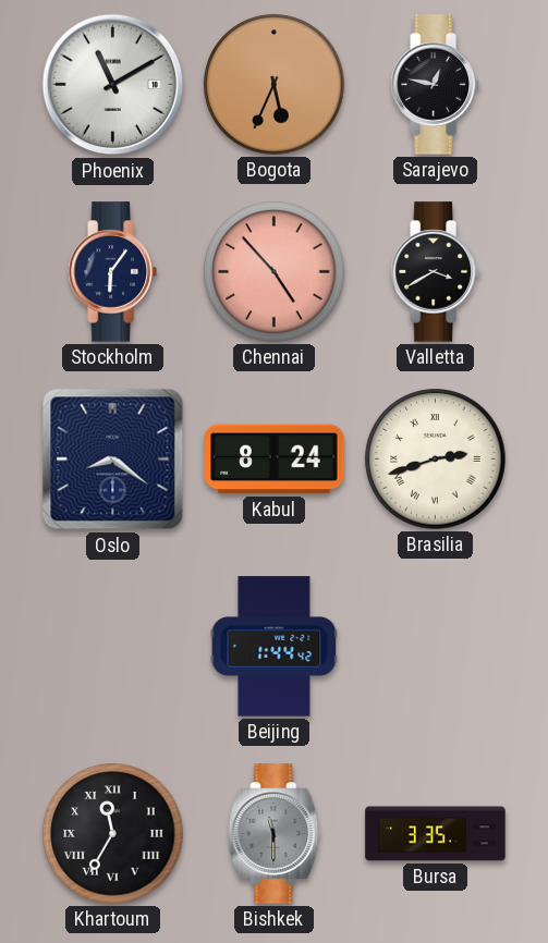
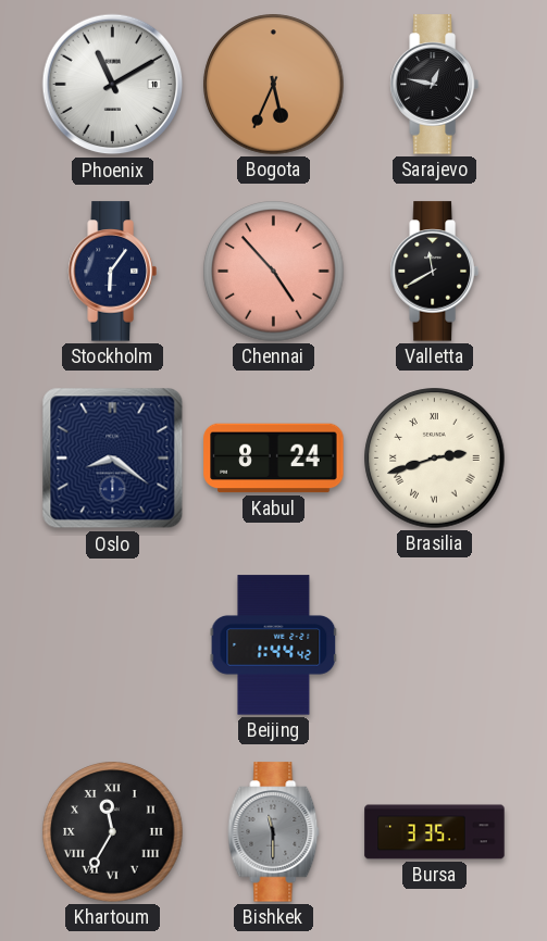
Valletta: 3:40 -> 11:40 (434, 272)
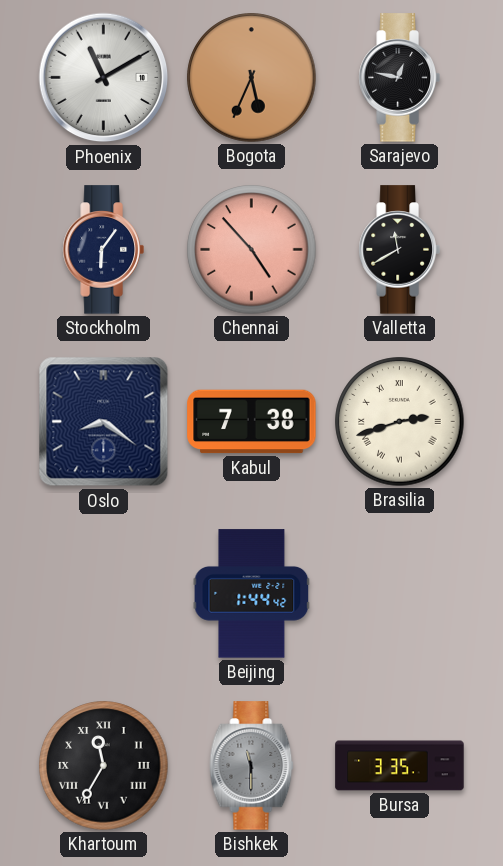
Kabul: 8:24 -> 7:38 (252, 422)
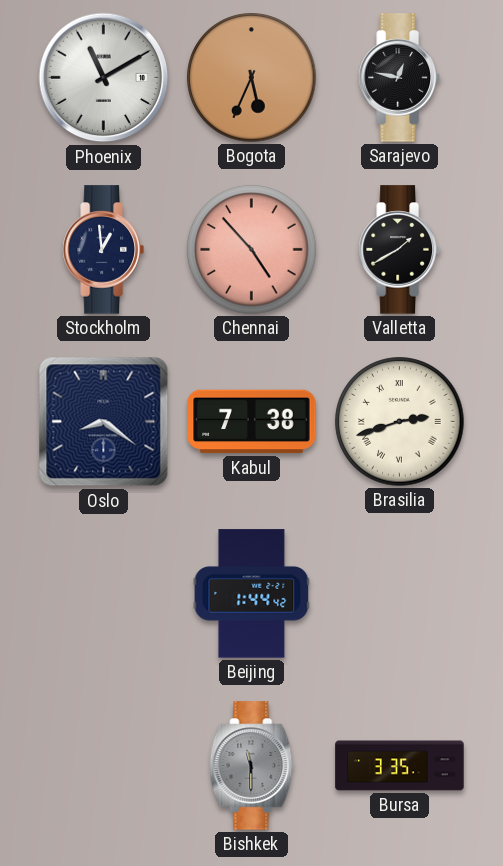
Stockholm: 6:06 -> 12:59 (103, 250)
Valletta: 11:40 -> 1:40 (399, 250)
Khartoum: 11:35 -> none (104, 766)
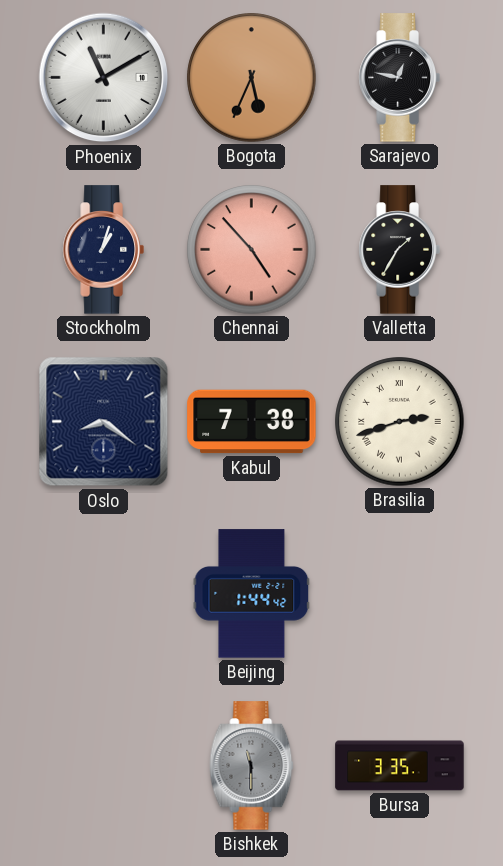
Stockholm: 12:59 -> 1:03 (103, 250)
Valletta: 1:40 -> 1:35 (399, 250)
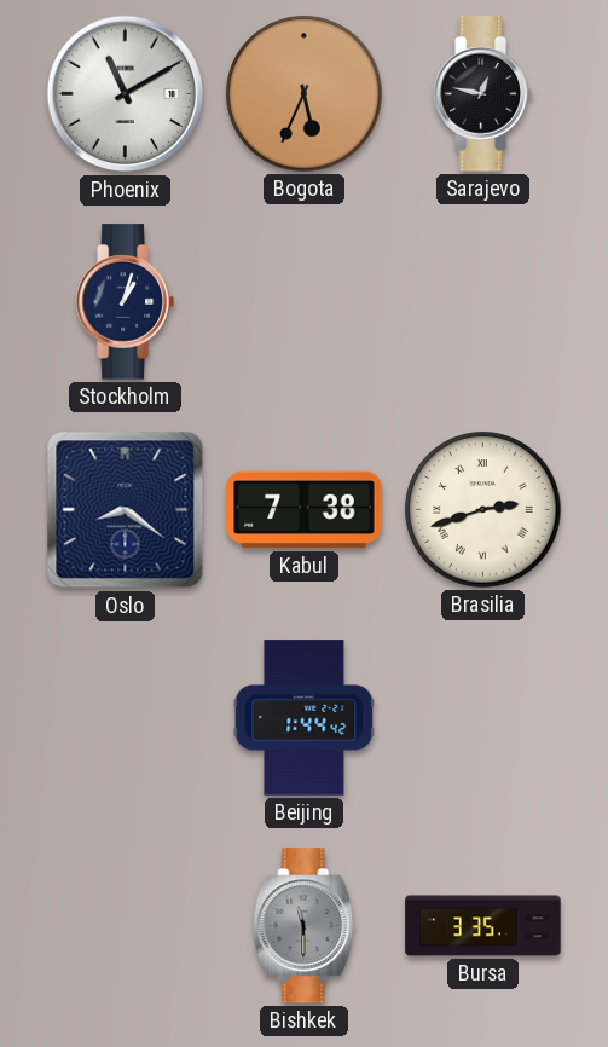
Chennai: 4:53 -> none (252, 250)
Valletta: 1:35 -> none (399, 250)
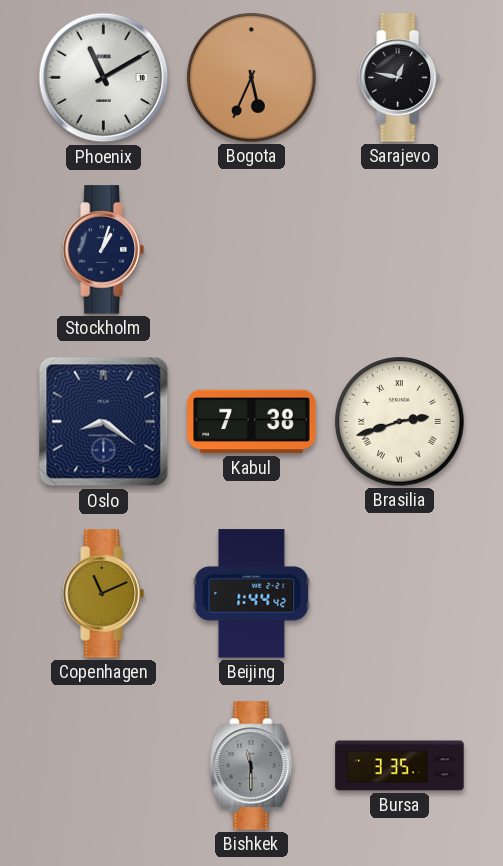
Copenhagen: none -> 11:11 (103, 594)
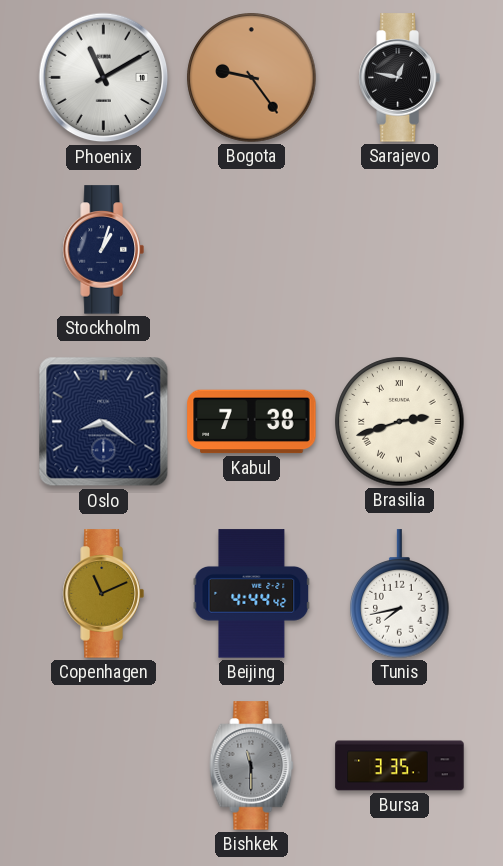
Bogota: 5:34 -> 9:24 (252, 78)
Beijing: 1:44 -> 4:44 (252, 594)
Tunis: none -> 7:43 (400, 594)
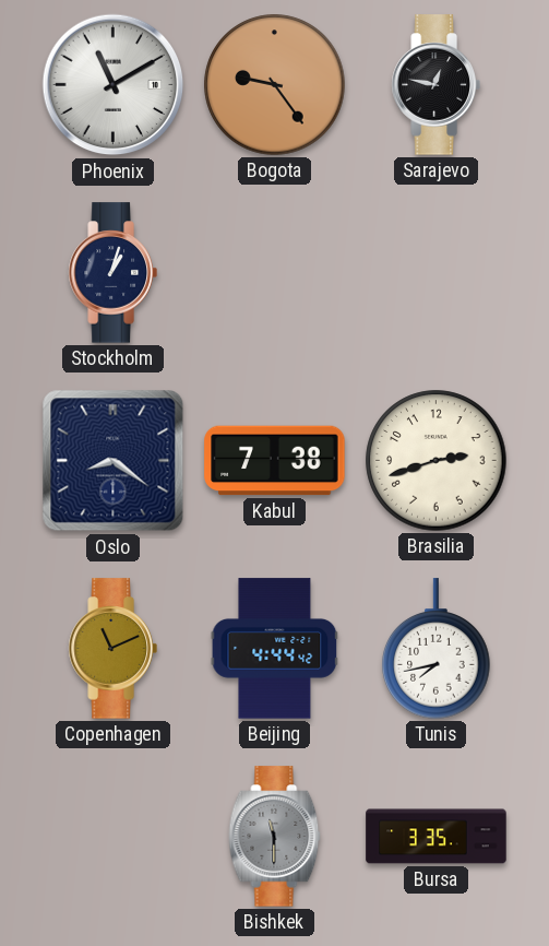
Brasilia numerals: Roman -> Arabic (437, 461)
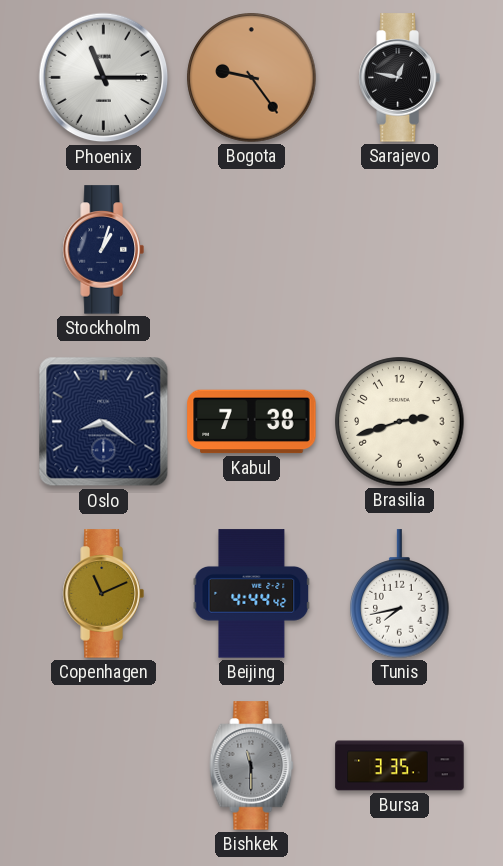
Phoenix: 11:10 -> 11:15 (104, 78)
